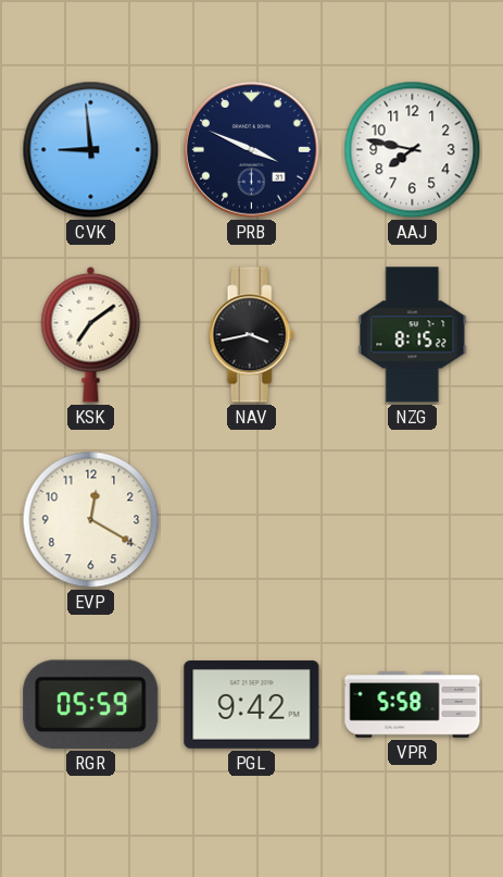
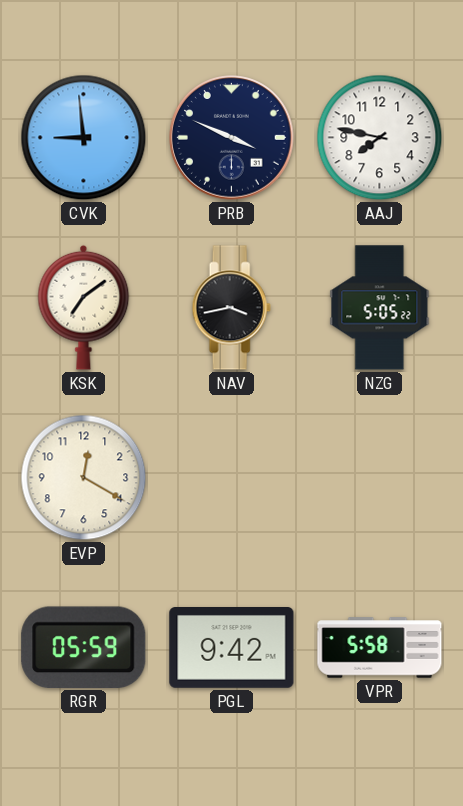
NZG: 8:15 -> 5:05 (380, 308)
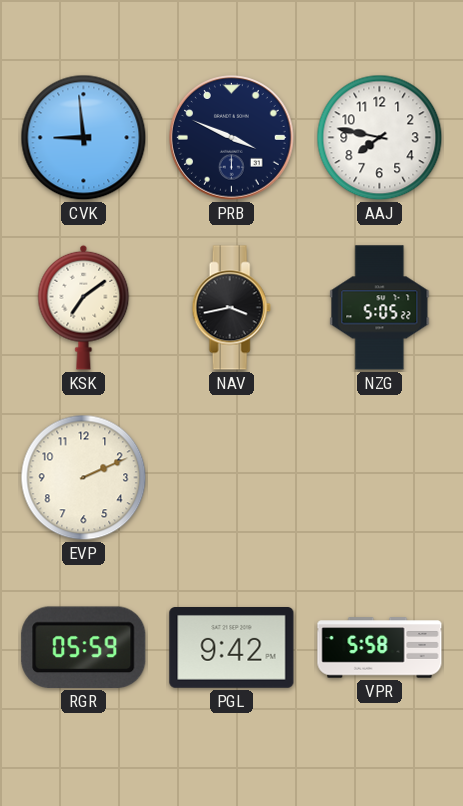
EVP: 12:20 -> 2:11 (84, 478)
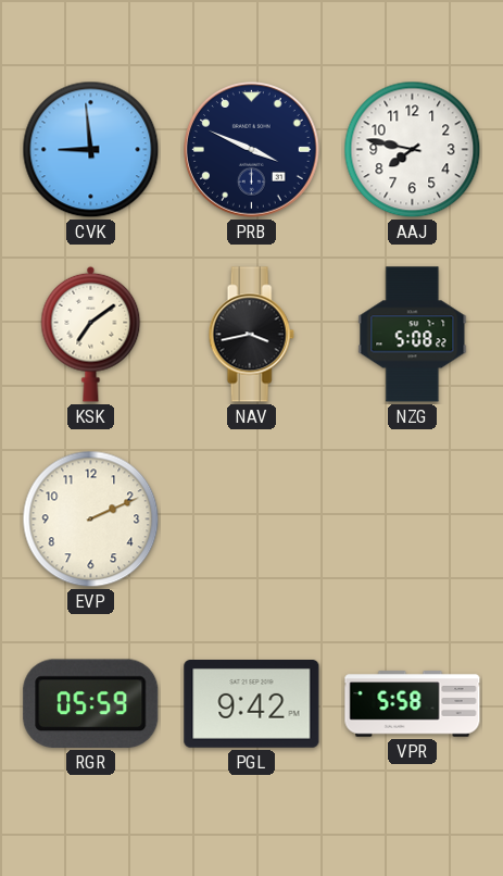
NZG: 5:05 -> 5:08 (413, 335)
